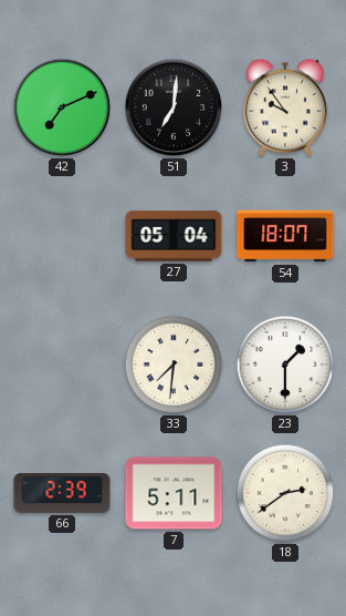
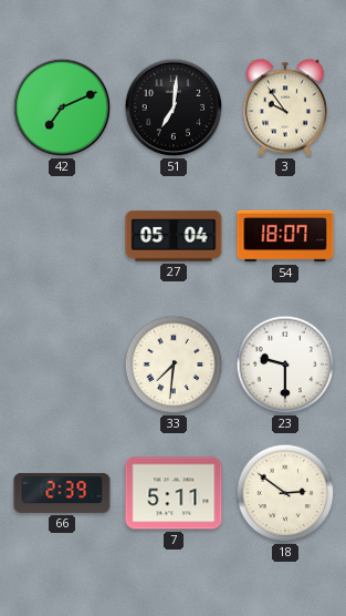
23: 1:30 -> 9:30 (285, 365)
18: 2:39 -> 2:51 (285, 493)
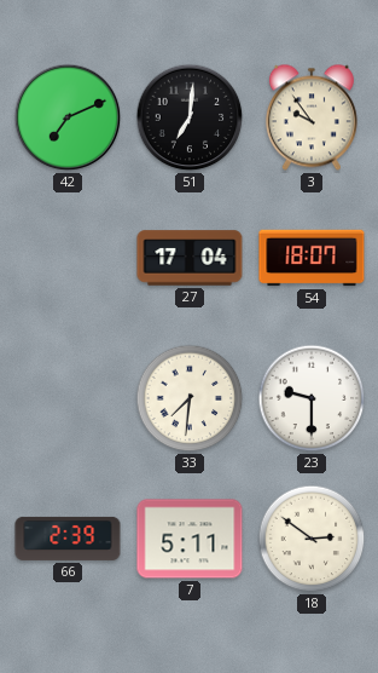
27: 05:04 -> 17:04 (190, 258)
